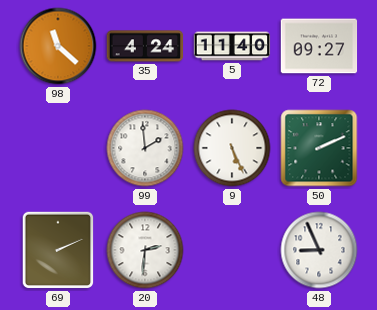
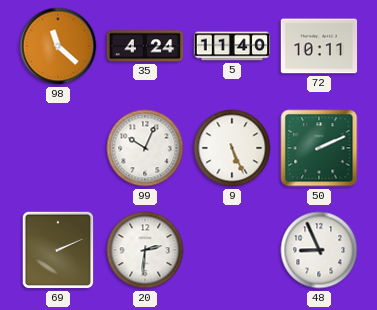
72: 09:27 -> 10:11 (319, 46)
99: 1:59 -> 10:04 (145, 148)
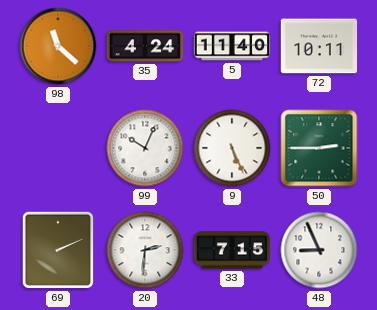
50: 2:11 -> 2:45 (319, 148)
33: none -> 7:15 (232, 250)
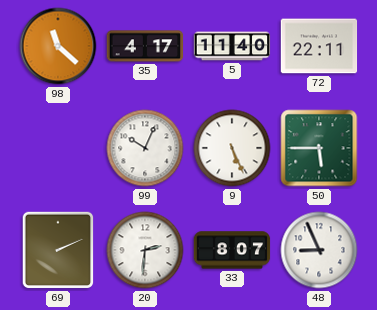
35: 4:24 -> 4:17 (145, 46)
72: 10:11 -> 22:11 (319, 46)
50: 2:45 -> 5:45 (319, 148)
33: 7:15 -> 8:07 (232, 250)
